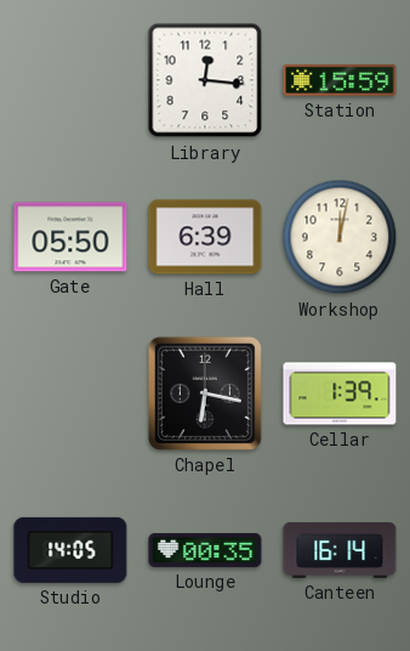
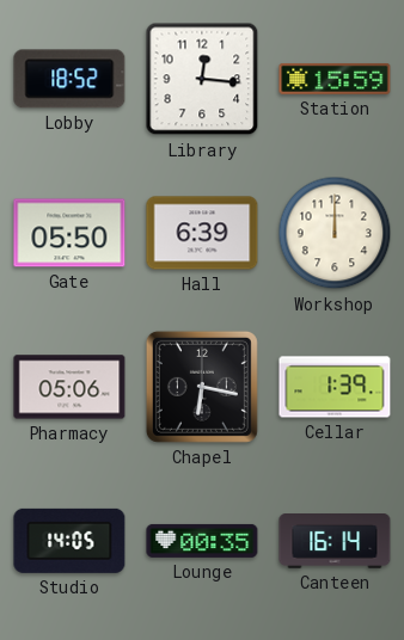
Lobby: none -> 18:52 (69, 79)
Workshop: 12:02 -> 12:00 (335, 233)
Pharmacy: none -> 05:06 (69, 387)
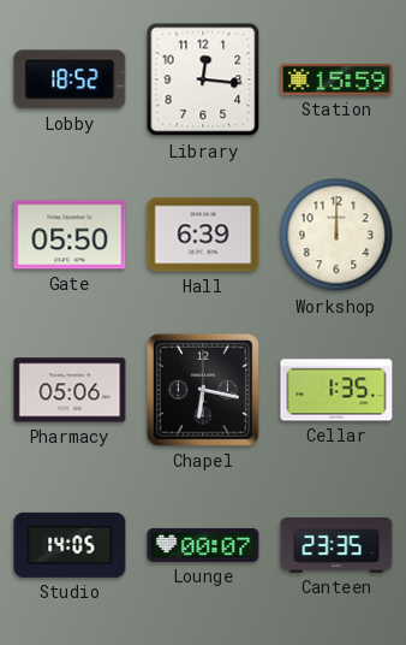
Cellar: 1:39 -> 1:35 (336, 390)
Lounge: 00:35 -> 00:07 (203, 545)
Canteen: 16:14 -> 23:35 (336, 545)
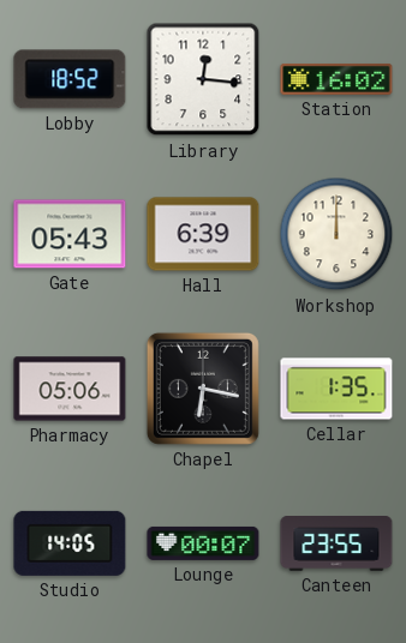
Station: 15:59 -> 16:02 (336, 79)
Gate: 05:50 -> 05:43 (70, 234)
Canteen: 23:35 -> 23:55 (336, 543)
